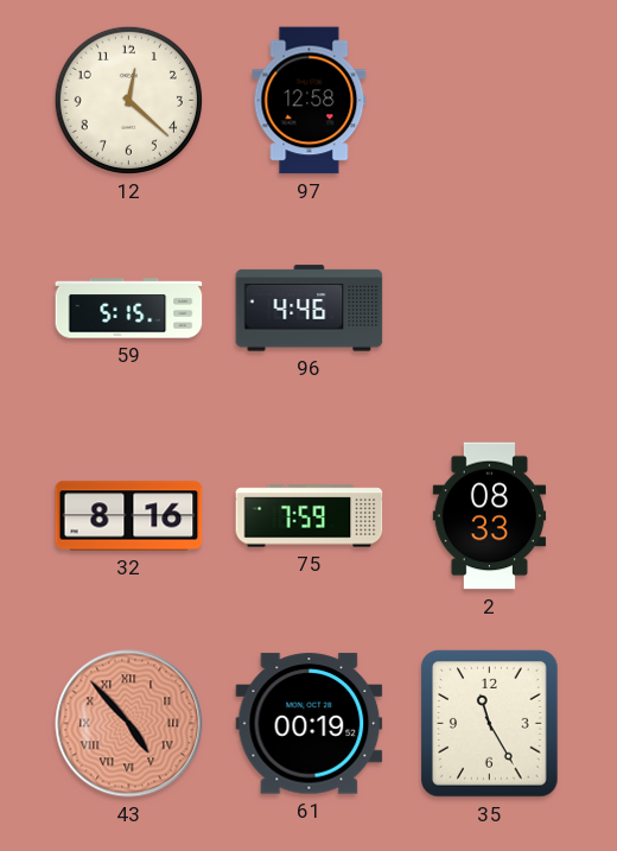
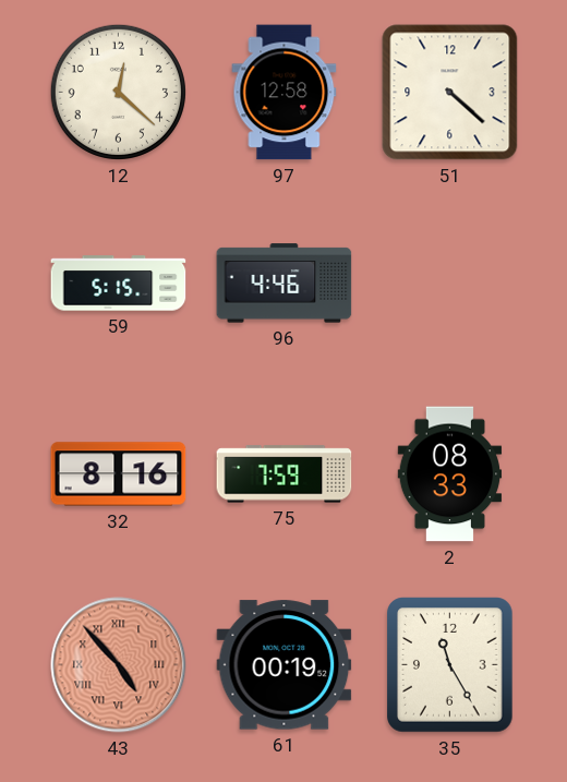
51: none -> 4:22 (450, 93)
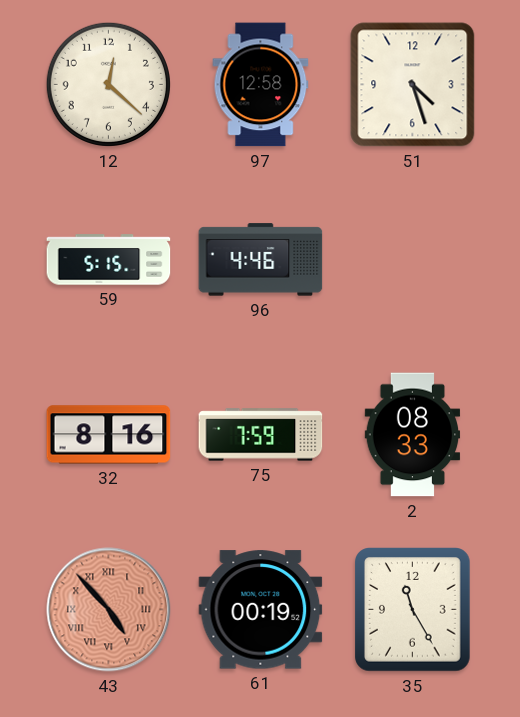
51: 4:22 -> 4:27 (413, 85)
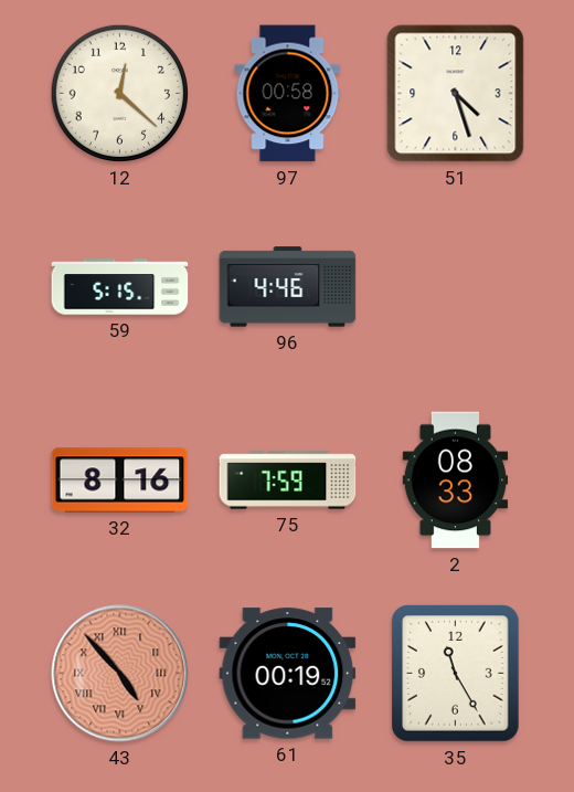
97: 12:58 -> 00:58 (288, 94)
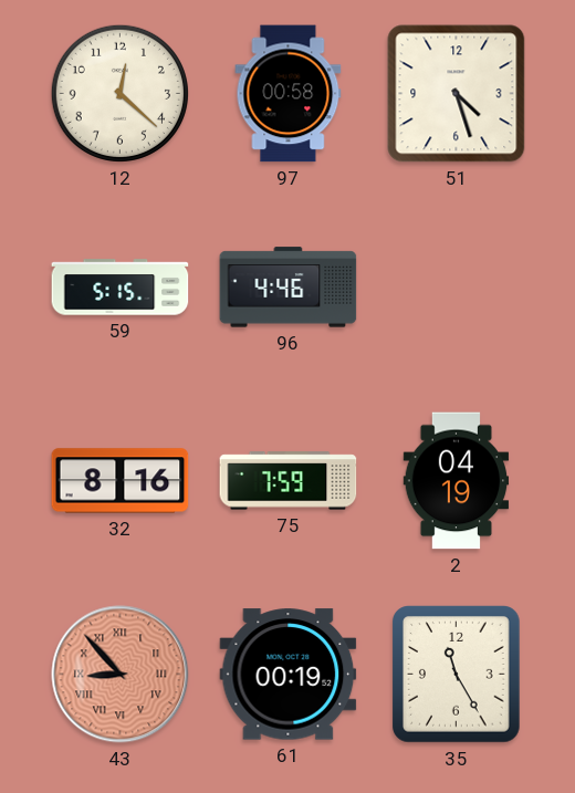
2: 08:33 -> 04:19 (457, 481)
43: 4:53 -> 8:53 (121, 675)
